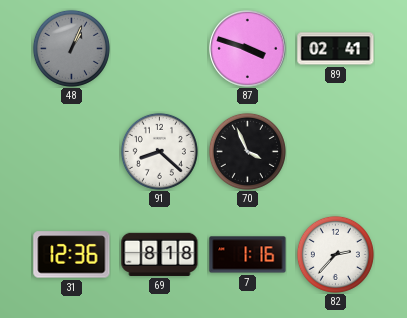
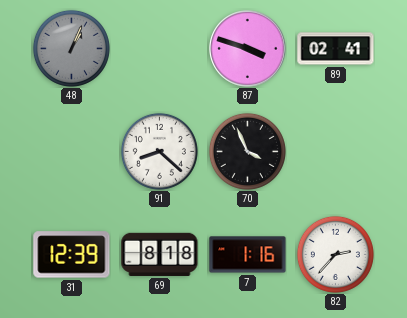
31: 12:36 -> 12:39 (72, 255)
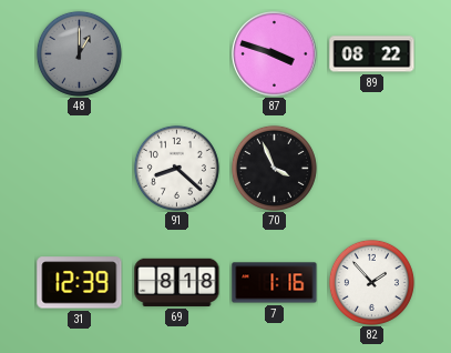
48: 1:04 -> 1:00 (79, 53)
89: 02:41 -> 08:22 (372, 54)
82: 2:37 -> 1:53 (371, 282)
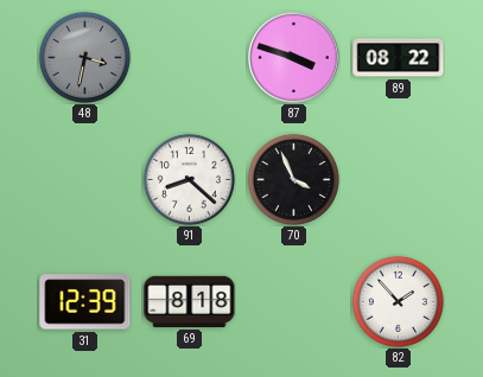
48: 1:00 -> 3:32 (84, 57)
7: 1:16 -> none (275, 283)
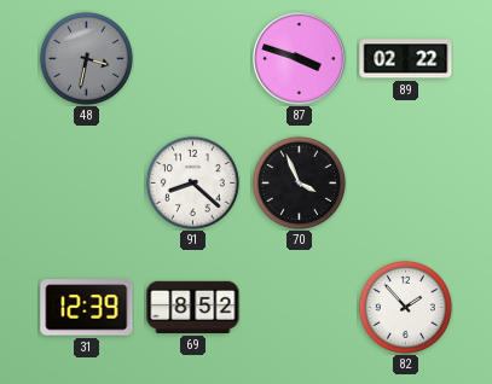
89: 08:22 -> 02:22 (406, 59)
69: 8:18 -> 8:52 (193, 307)
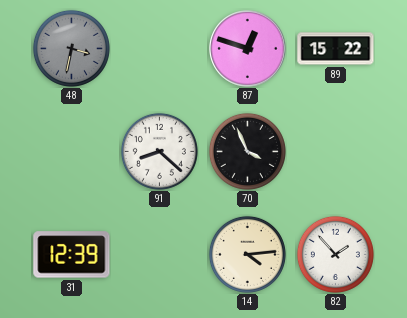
87: 3:48 -> 12:48 (248, 49)
89: 02:22 -> 15:22 (336, 49)
69: 8:52 -> none (193, 307)
14: none -> 4:14 (247, 254)
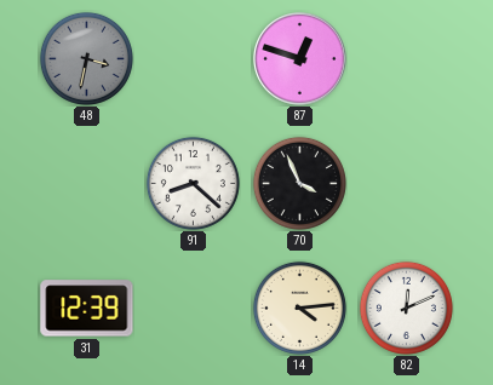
89: 15:22 -> none (336, 49)
82: 1:53 -> 12:11 (406, 308)
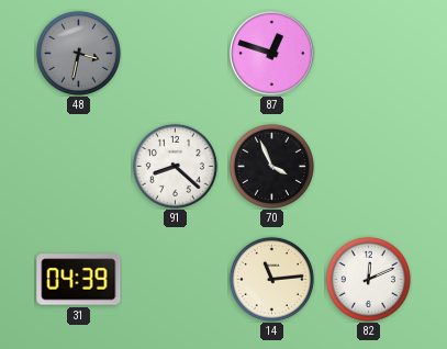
31: 12:39 -> 04:39 (79, 280)
14: 4:14 -> 11:14 (271, 279)
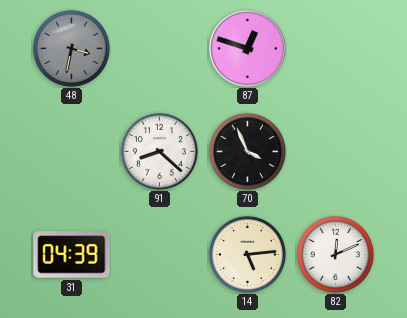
14: 11:14 -> 5:14 (247, 254)
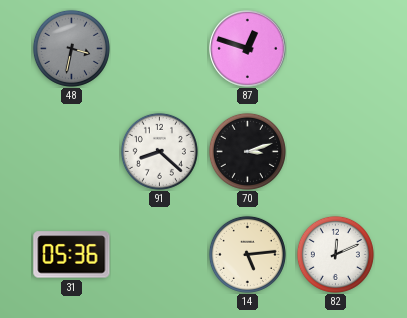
70: 3:56 -> 3:12 (247, 151)
31: 04:39 -> 05:36 (72, 255)
